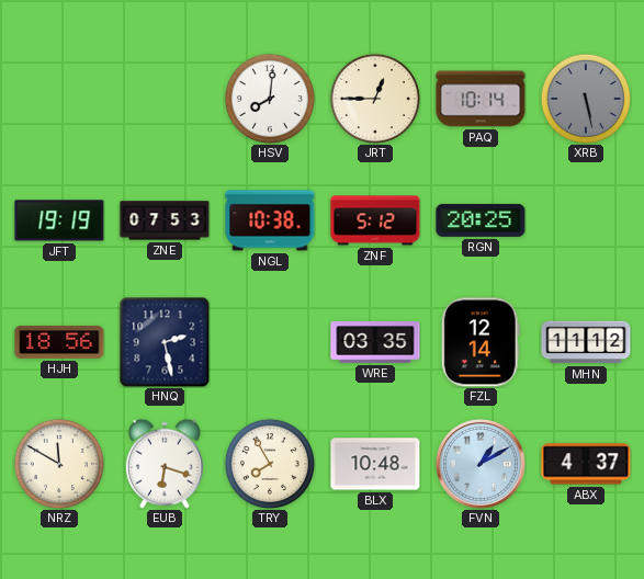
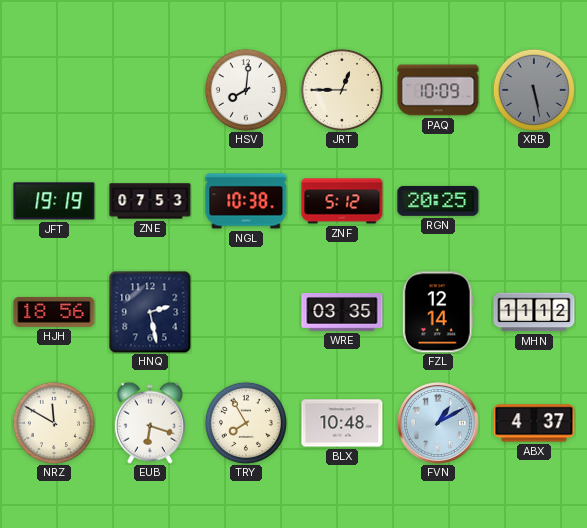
PAQ: 10:14 -> 10:09 (438, 90)
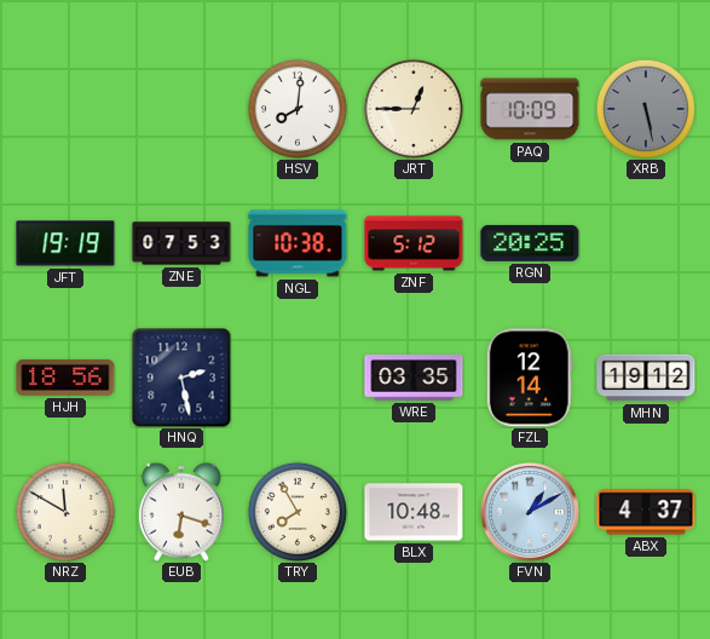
MHN: 11:12 -> 19:12 (646, 378)
